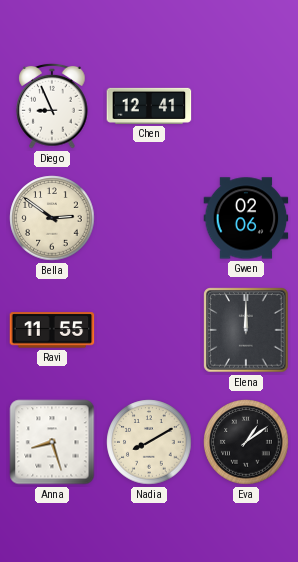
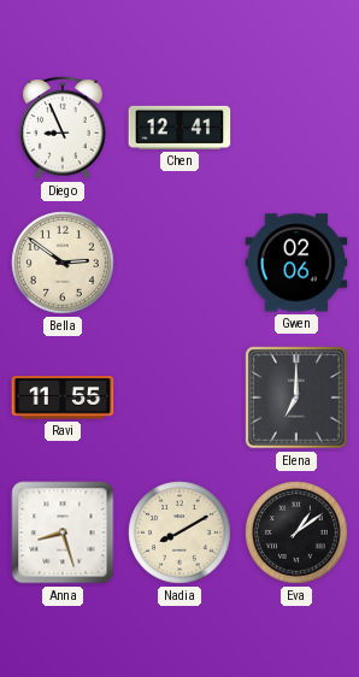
Elena: 12:00 -> 7:00 (296, 398)
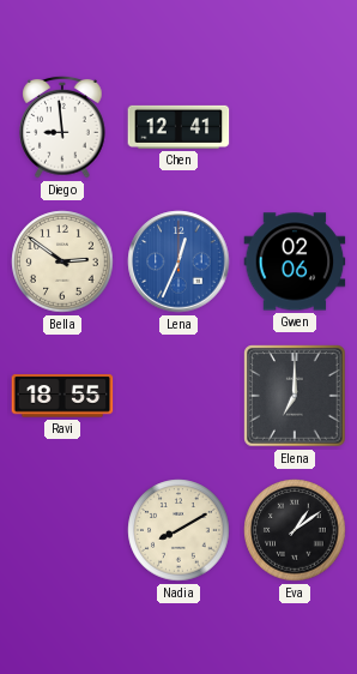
Diego: 8:56 -> 8:59 (62, 127)
Lena: none -> 12:34 (179, 261)
Ravi: 11:55 -> 18:55 (62, 396)
Anna: 8:27 -> none (63, 532)
